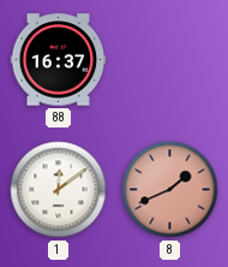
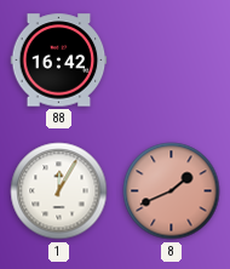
88: 16:37 -> 16:42 (59, 61)
1: 12:09 -> 12:05 (59, 191)
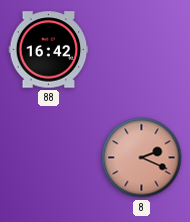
1: 12:05 -> none (59, 191)
8: 1:41 -> 2:19 (142, 158)
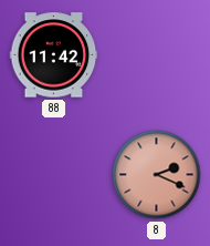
88: 16:42 -> 11:42 (54, 55)
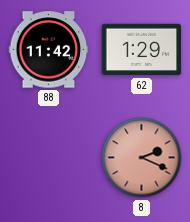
62: none -> 1:29 (142, 50)
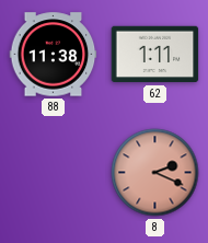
88: 11:42 -> 11:38 (54, 55)
62: 1:29 -> 1:11 (155, 55)
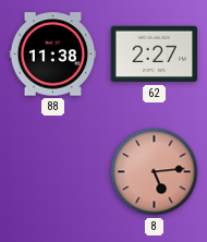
62: 1:11 -> 2:27 (155, 55)
8: 2:19 -> 5:14 (155, 172)
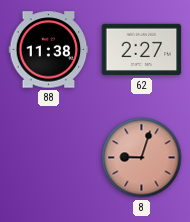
8: 5:14 -> 9:03 (142, 158)
